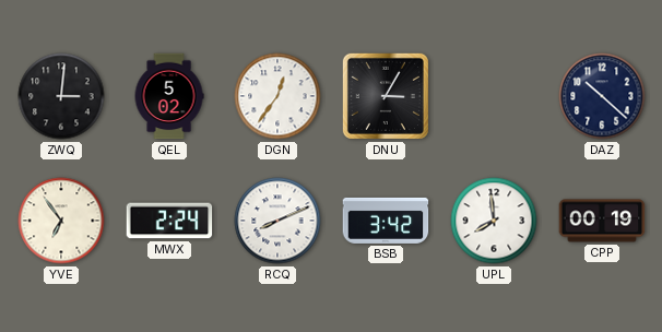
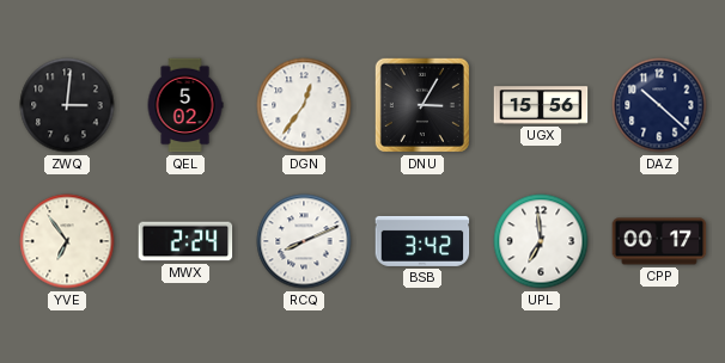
UGX: none -> 15:56 (541, 105)
UPL: 7:59 -> 6:59 (541, 241)
CPP: 00:19 -> 00:17 (659, 241)
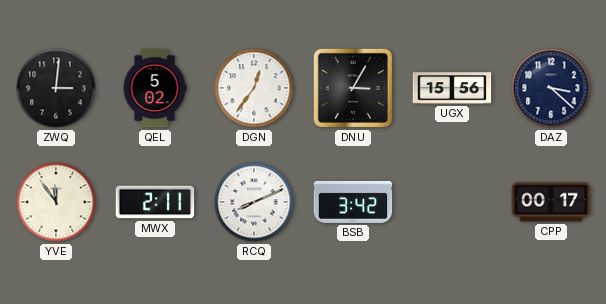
DAZ: 10:22 -> 3:22 (551, 88)
YVE: 6:54 -> 11:54 (56, 202)
MWX: 2:24 -> 2:11 (155, 202)
UPL: 6:59 -> none (541, 241)
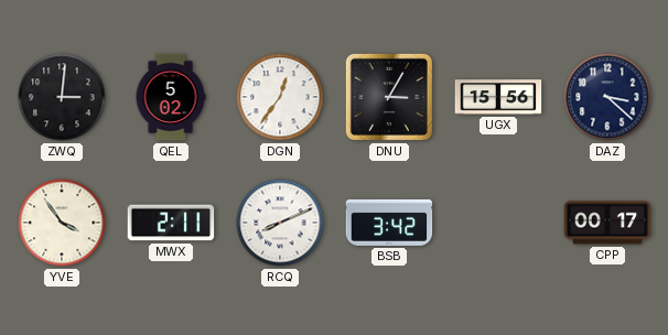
YVE: 11:54 -> 3:54 (62, 223)
